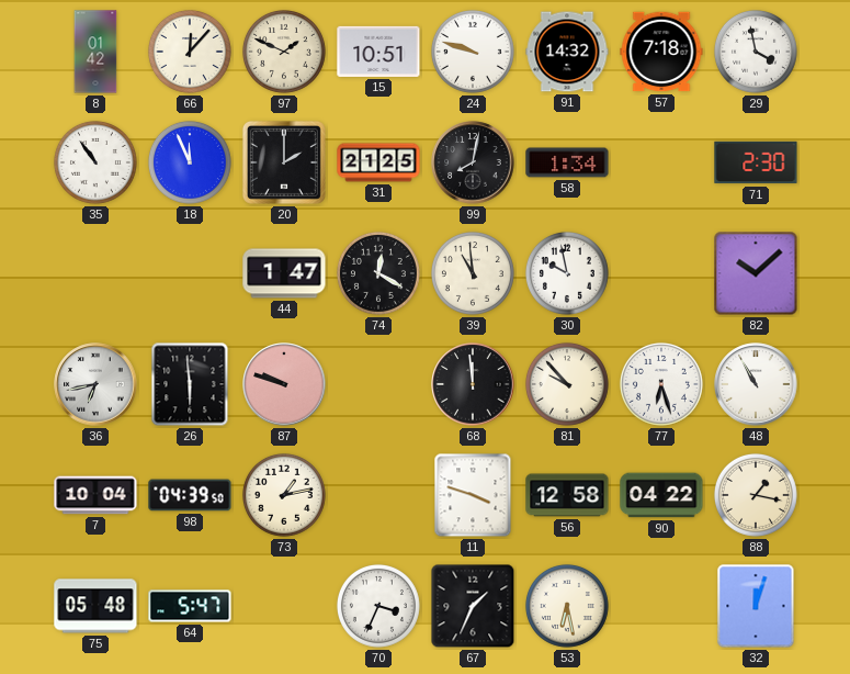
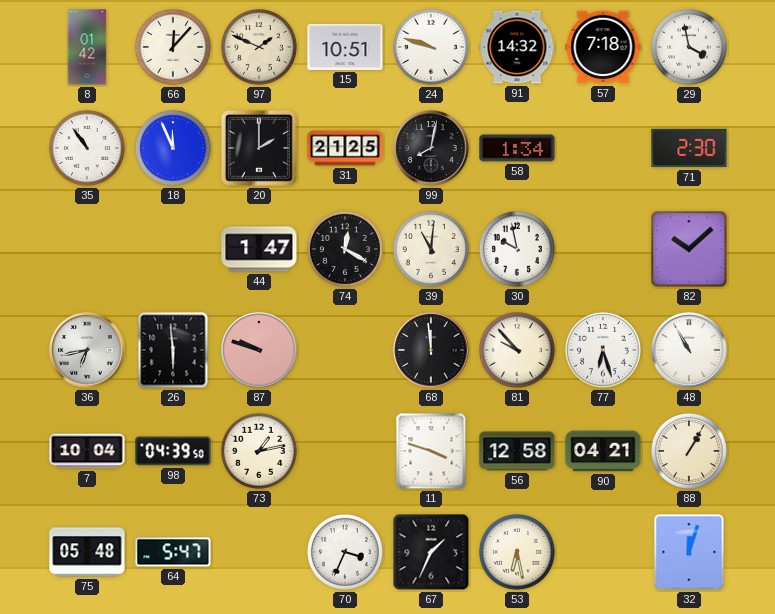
39: 10:59 -> 11:01 (431, 249)
90: 04:22 -> 04:21 (603, 451)
88: 1:17 -> 1:05 (689, 451)
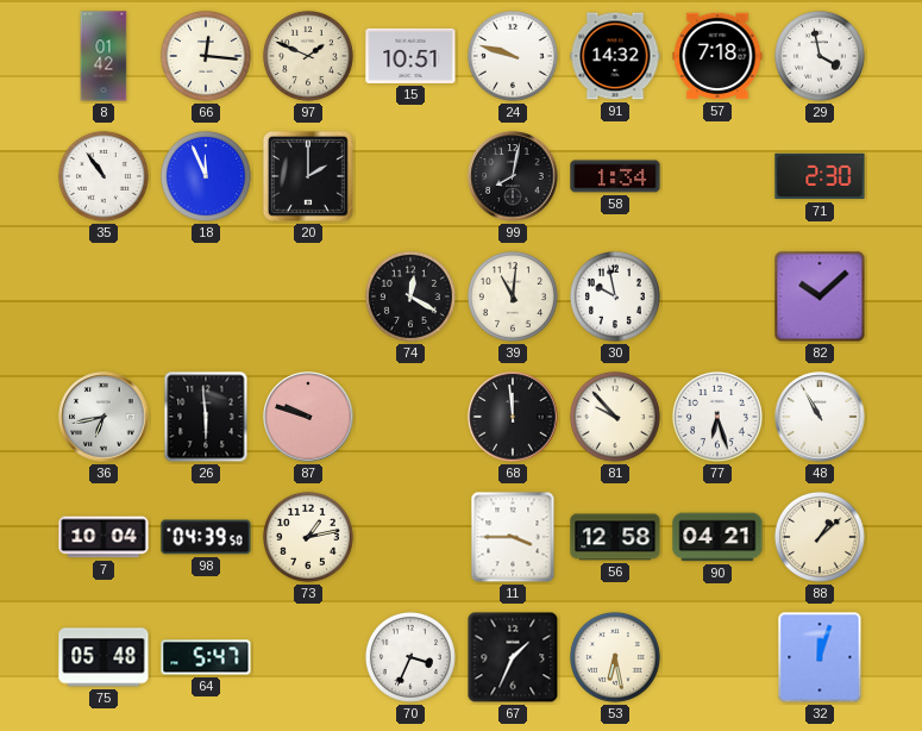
66: 12:07 -> 12:16 (206, 56)
31: 21:25 -> none (345, 148)
44: 1:47 -> none (259, 249)
11: 3:48 -> 3:45 (513, 537)
88: 1:05 -> 1:08 (820, 537)
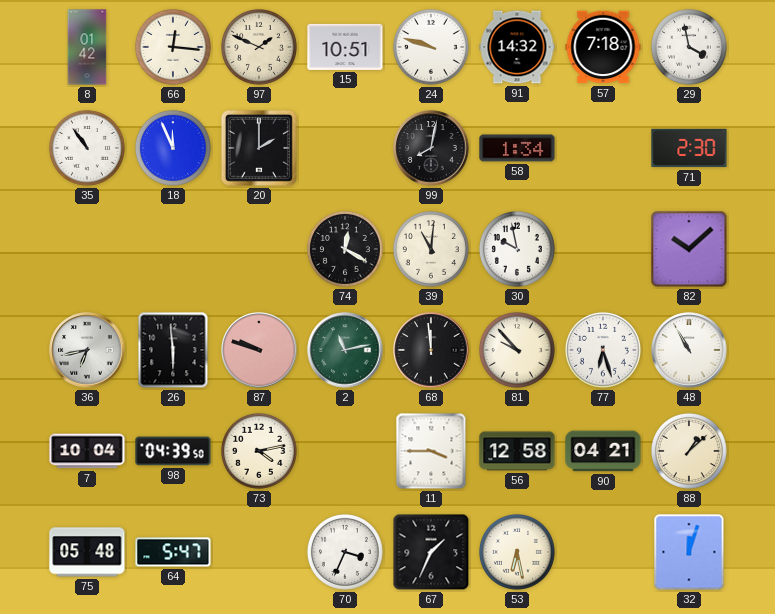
2: none -> 11:13 (345, 350)
73: 1:13 -> 4:13 (259, 451)
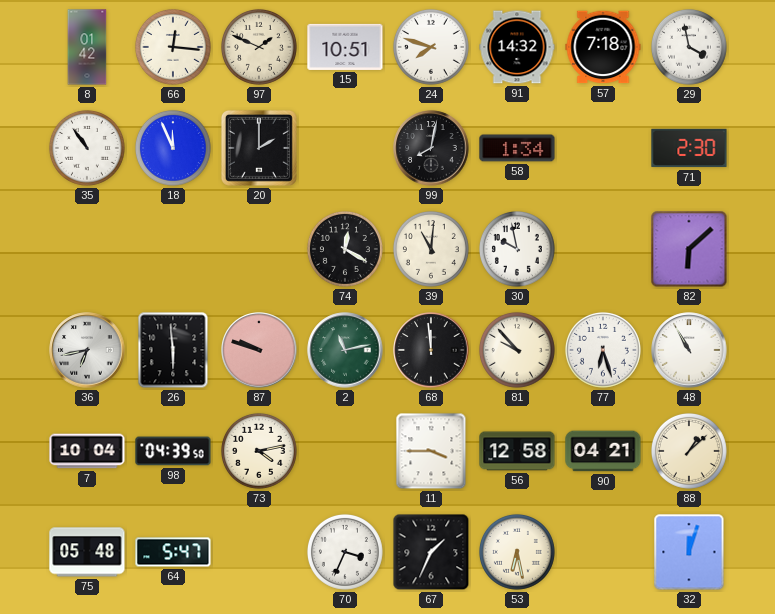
24: 9:48 -> 7:48 (431, 47)
82: 10:08 -> 6:08 (689, 249)
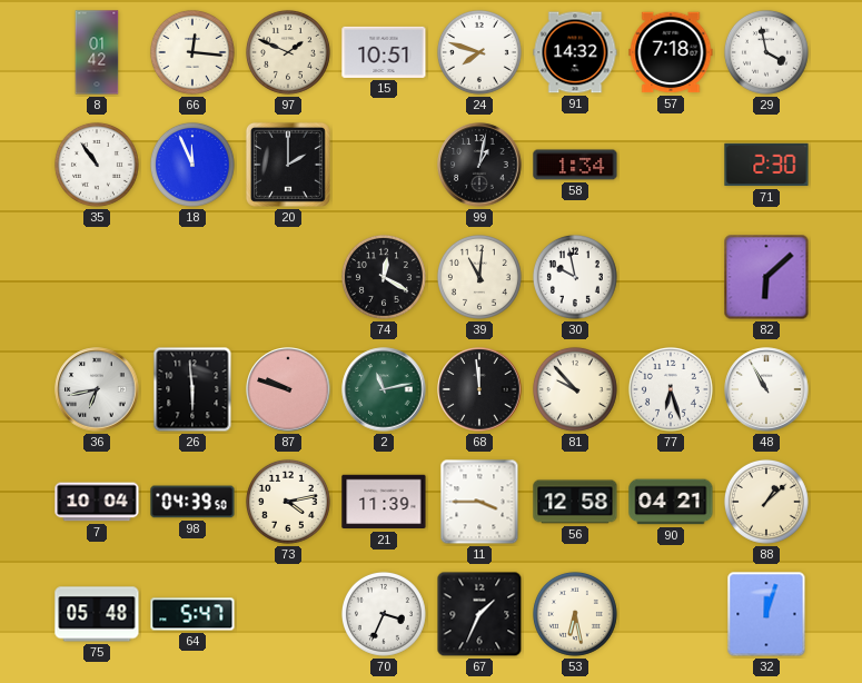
99: 8:02 -> 1:02 (479, 165)
21: none -> 11:39 (384, 502)
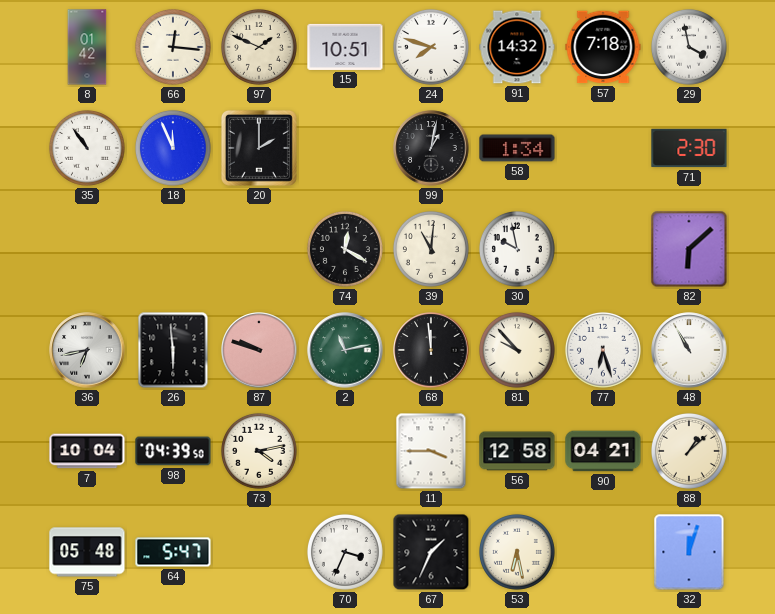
21: 11:39 -> none (384, 502)
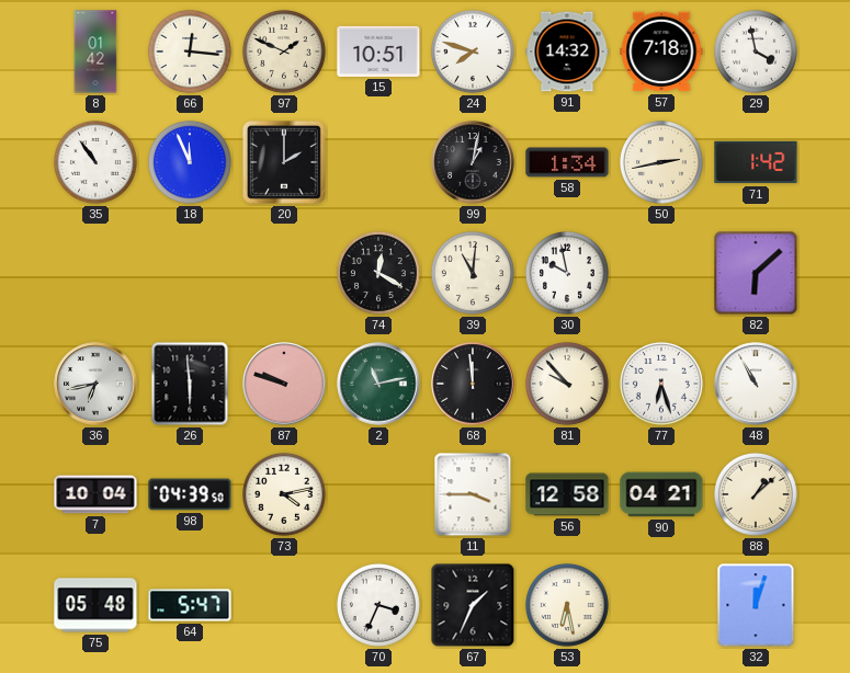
50: none -> 2:43 (661, 162)
71: 2:30 -> 1:42 (756, 162)
